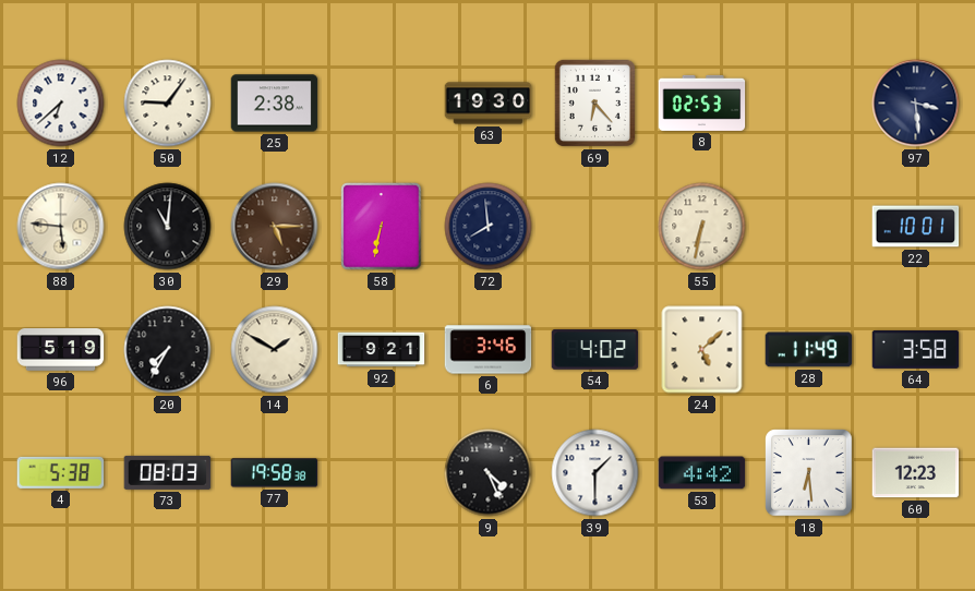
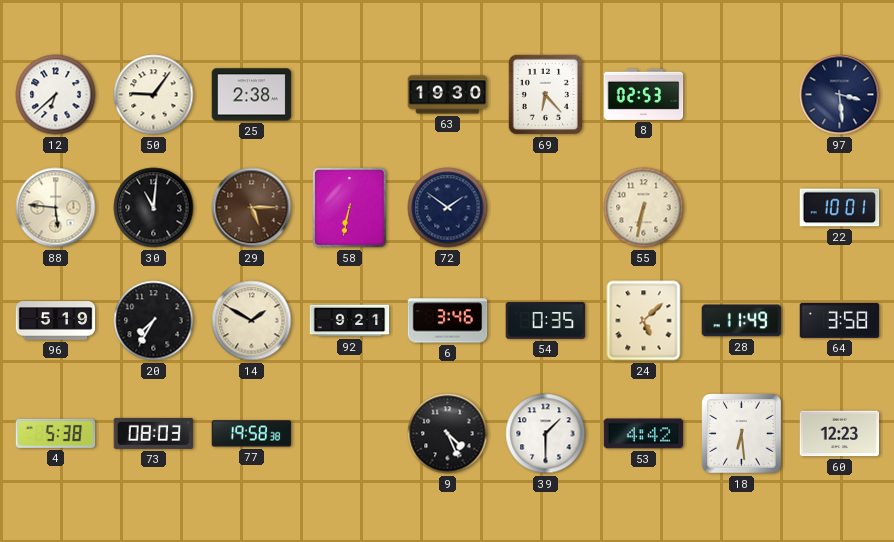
72: 7:59 -> 1:51 (448, 208)
54: 4:02 -> 0:35 (546, 321)
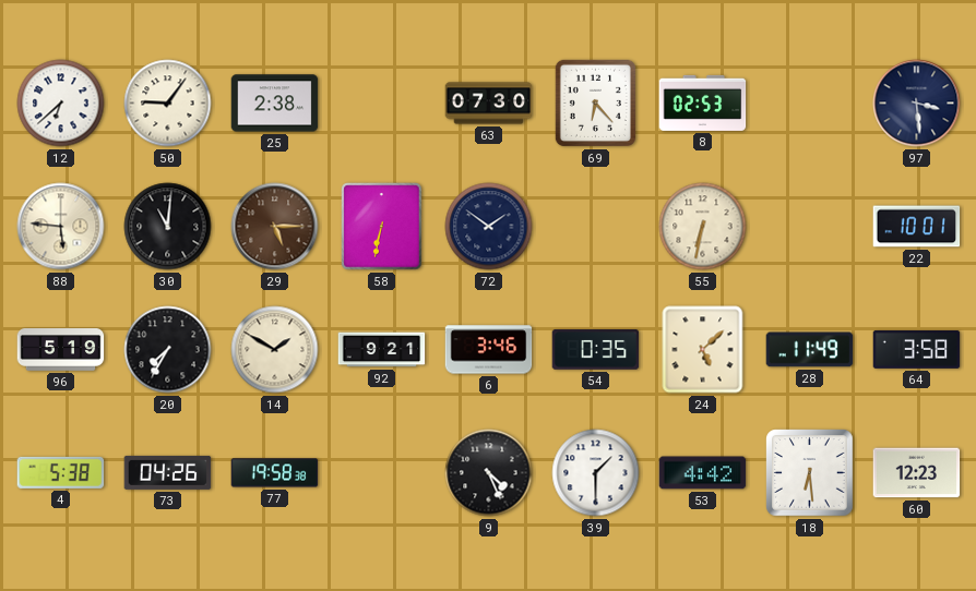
63: 19:30 -> 07:30 (489, 104)
73: 08:03 -> 04:26 (168, 472)
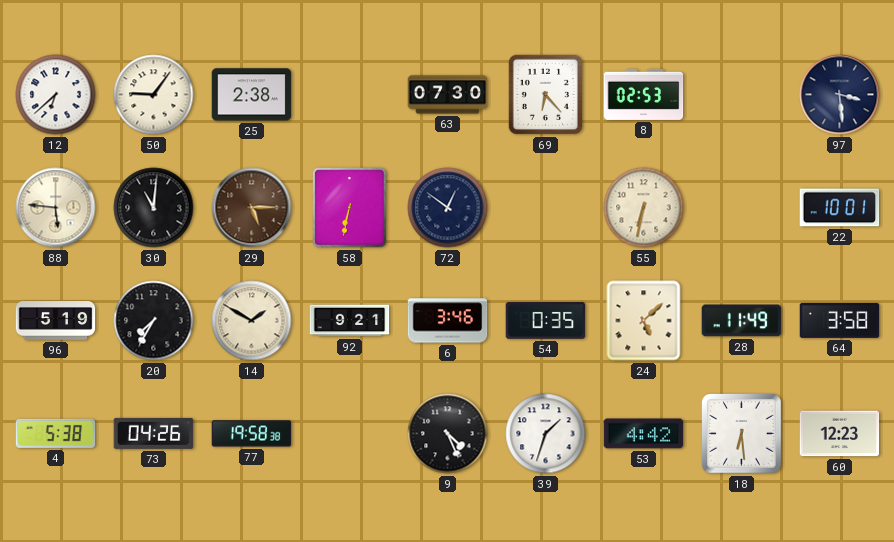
72: 1:51 -> 12:51 (448, 208)
39: 1:30 -> 1:33 (546, 434)
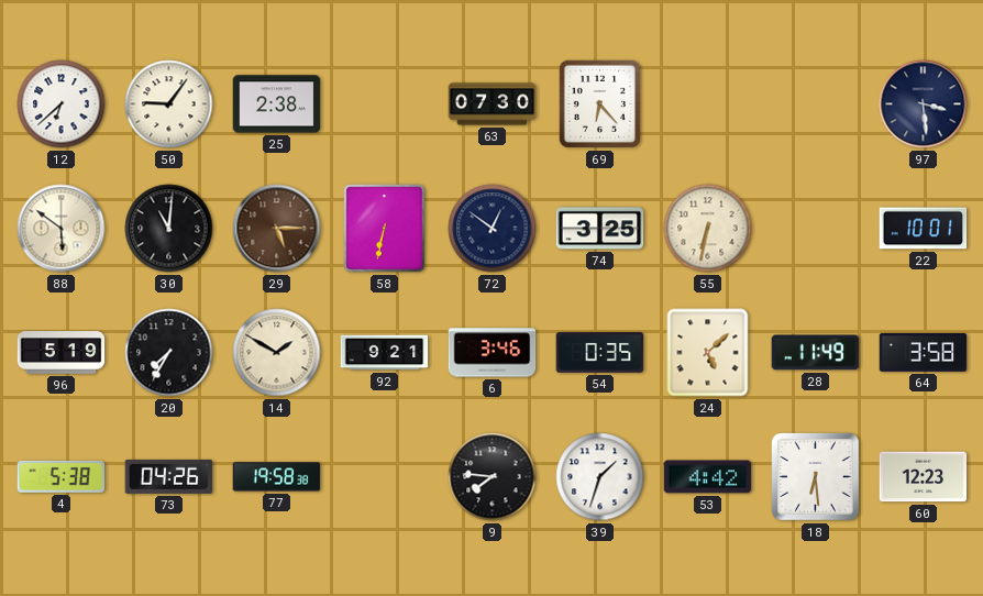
8: 02:53 -> none (644, 94)
88: 5:46 -> 5:51 (62, 229)
74: none -> 3:25 (600, 229)
9: 4:26 -> 7:46 (493, 477)
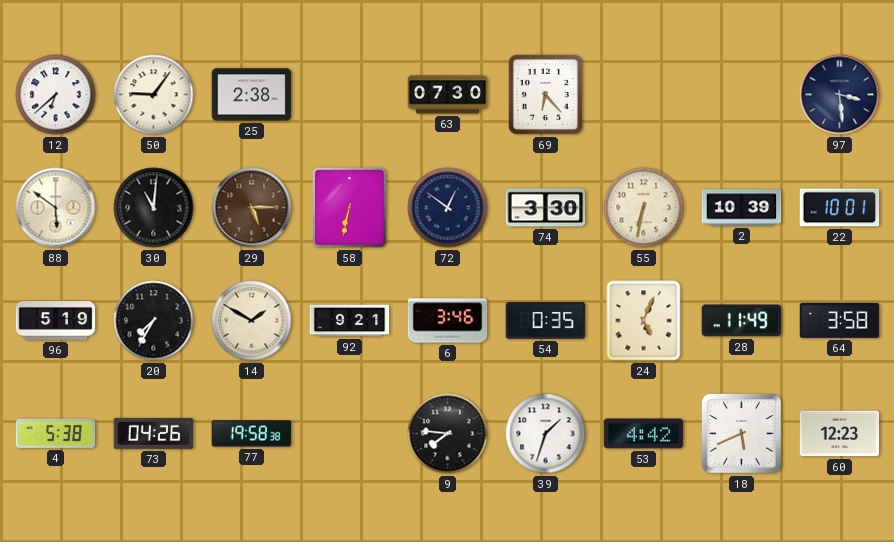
74: 3:25 -> 3:30 (546, 208)
2: none -> 10:39 (742, 208)
24: 5:08 -> 5:04 (644, 321)
18: 6:29 -> 5:41 (742, 434)
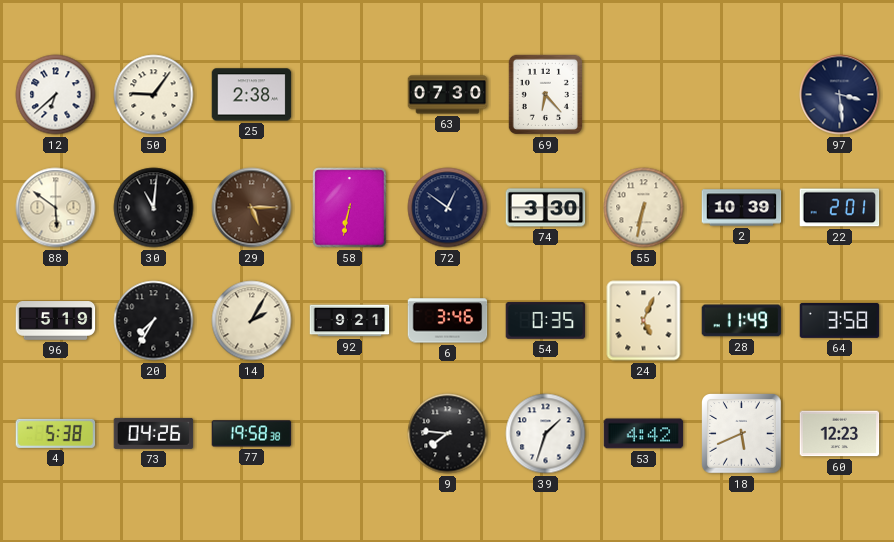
22: 10:01 -> 2:01 (840, 208)
14: 1:50 -> 2:05 (252, 321)
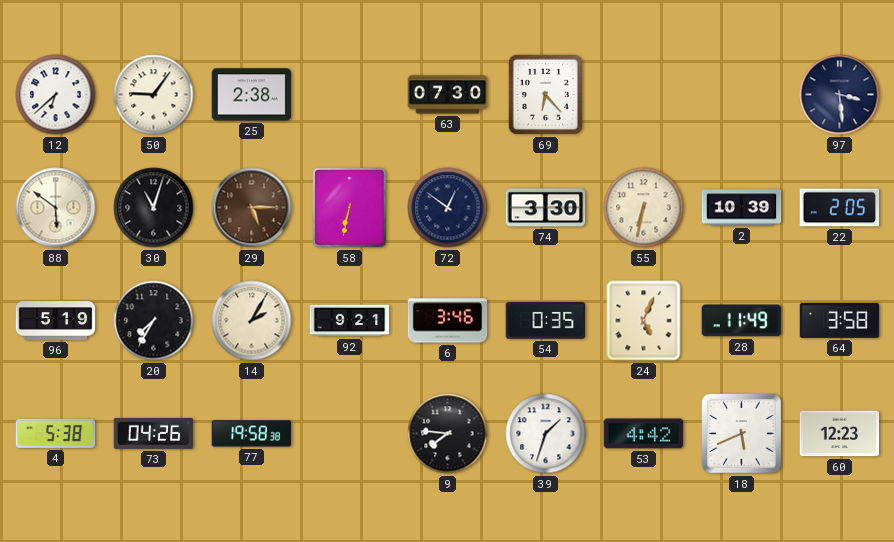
30: 11:01 -> 11:03 (154, 208)
22: 2:01 -> 2:05 (840, 208)
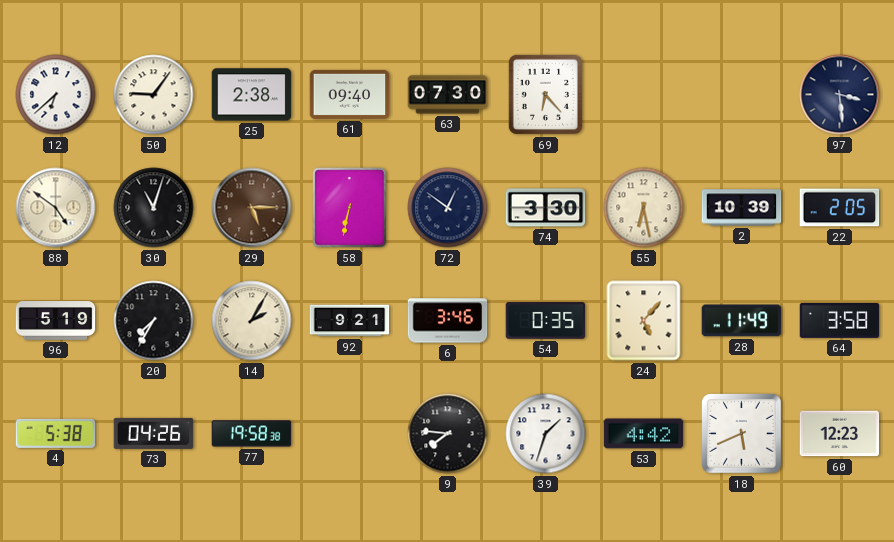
61: none -> 09:40 (350, 94)
88: 5:51 -> 4:51 (56, 208)
55: 6:32 -> 6:28 (644, 208)
24: 5:04 -> 5:07 (644, 321)
